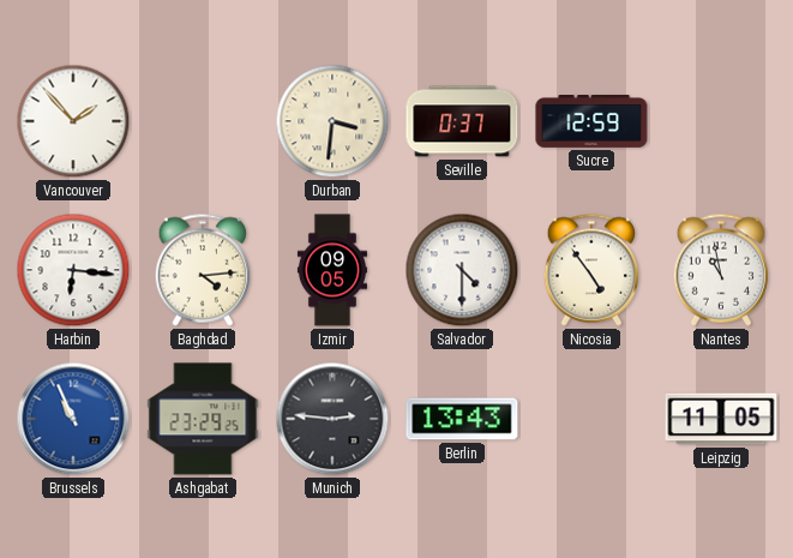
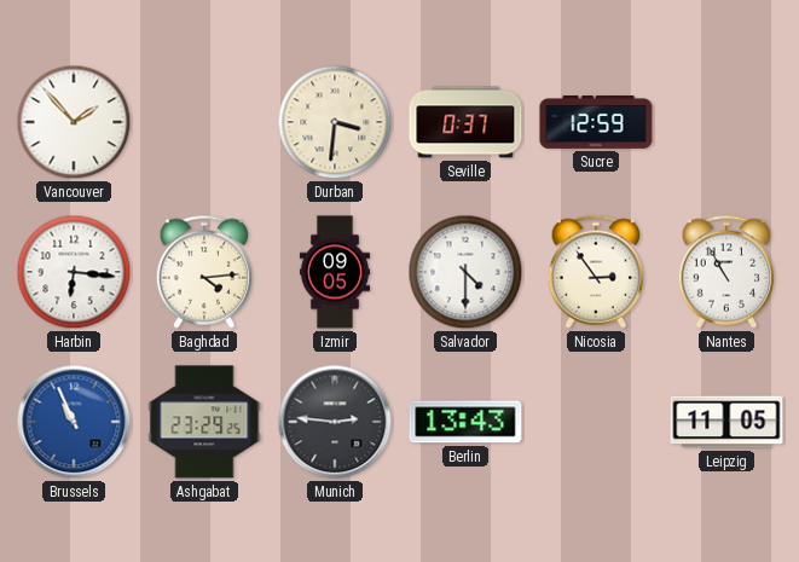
Nicosia: 4:54 -> 2:54 (596, 272)
Nantes: 10:58 -> 10:55 (726, 272)
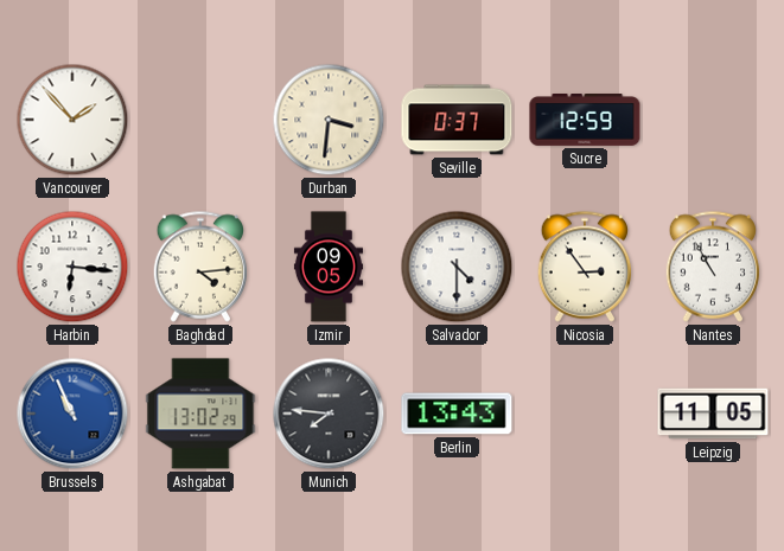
Ashgabat: 23:29 -> 13:02 (200, 414)
Munich: 2:46 -> 7:46 (329, 414)
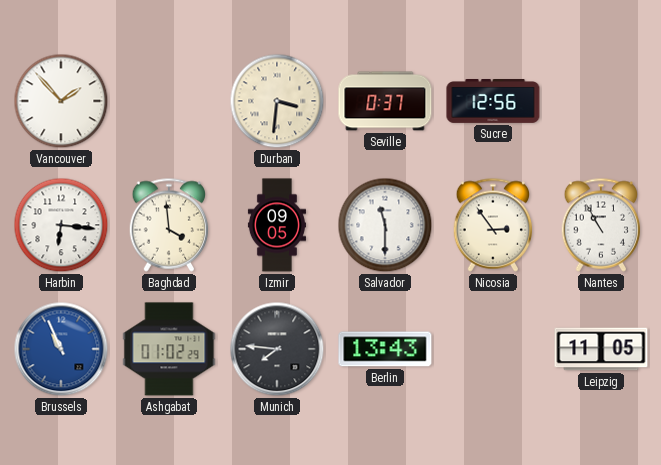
Sucre: 12:59 -> 12:56 (493, 102)
Baghdad: 4:14 -> 3:59 (169, 225)
Salvador: 4:30 -> 11:30 (385, 225)
Ashgabat: 13:02 -> 01:02 (169, 349)
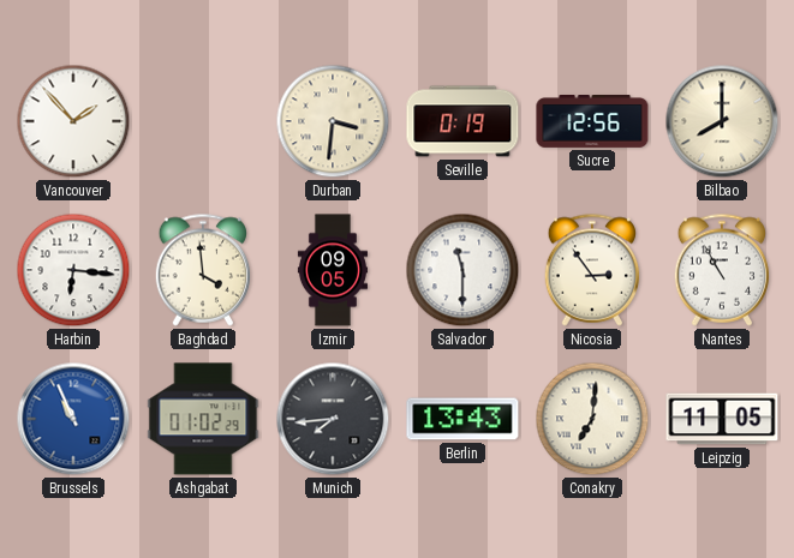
Seville: 0:37 -> 0:19 (462, 121)
Bilbao: none -> 8:00 (722, 121)
Munich: 7:46 -> 7:44 (333, 419)
Conakry: none -> 7:01 (592, 419)
